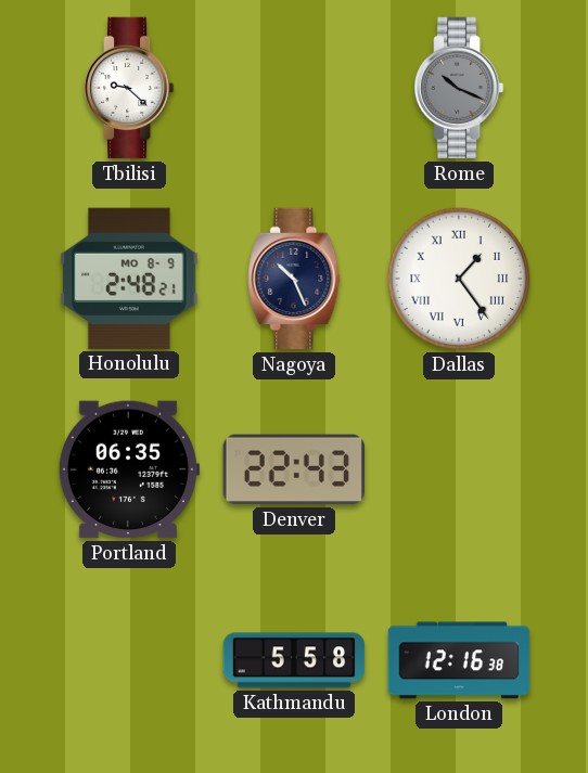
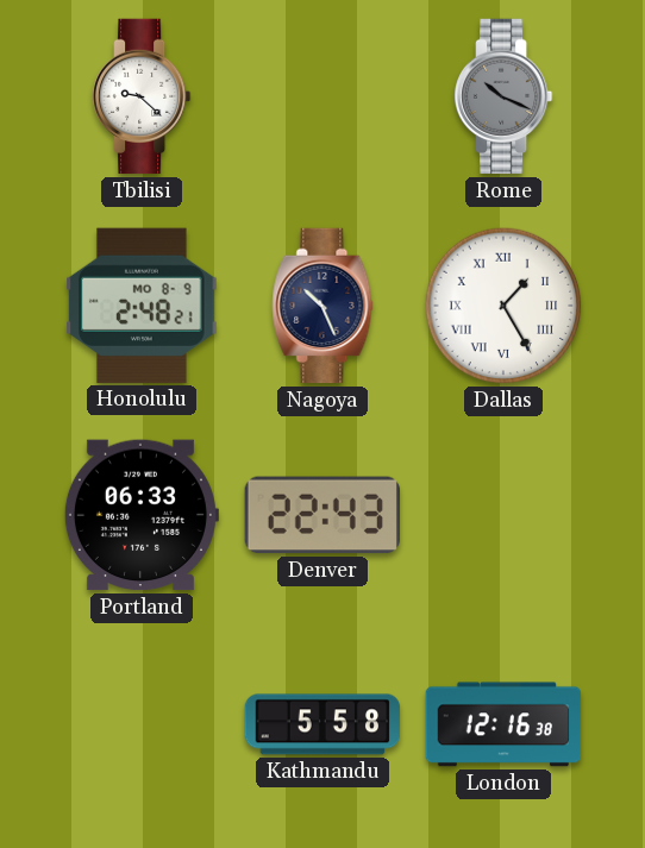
Dallas: 1:24 -> 1:25 (503, 306)
Portland: 06:35 -> 06:33 (140, 515)
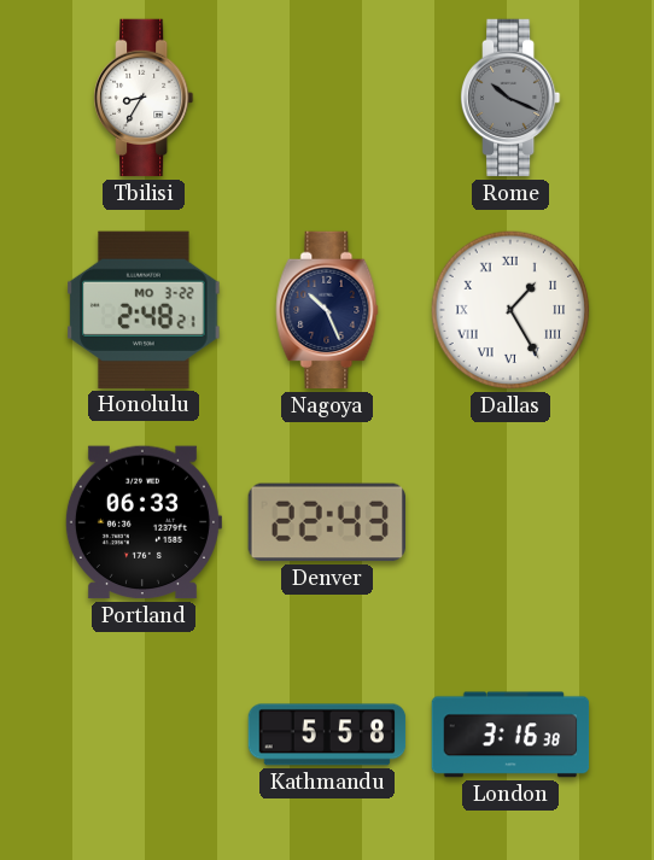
Tbilisi: 9:22 -> 8:35 (145, 98)
Honolulu date: MO 8-9 -> MO 3-22 (144, 310)
London: 12:16 -> 3:16 (510, 735)
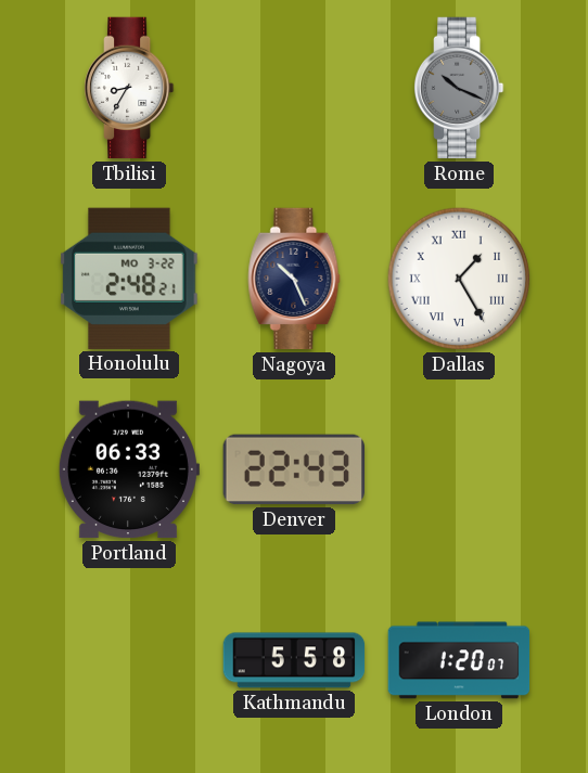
London: 3:16 -> 1:20 (459, 660)
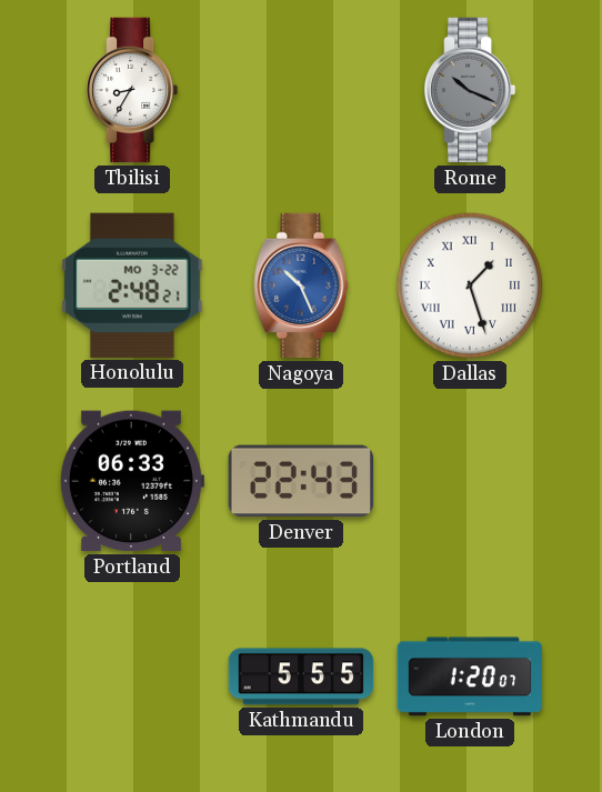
Nagoya dial: navy -> blue (301, 285)
Dallas: 1:25 -> 1:27 (470, 285)
Kathmandu: 5:58 -> 5:55 (301, 676)
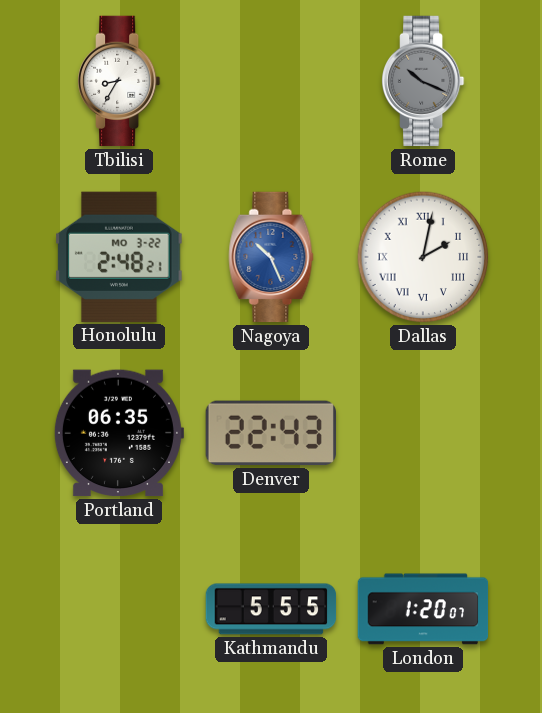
Dallas: 1:27 -> 2:02 (423, 257)
Portland: 06:33 -> 06:35 (118, 433)
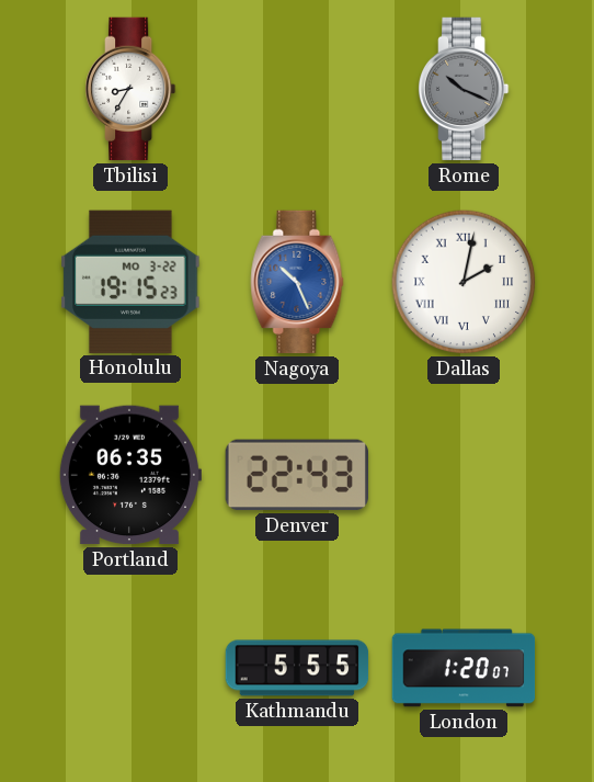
Honolulu: 2:48 -> 19:15 (130, 282)
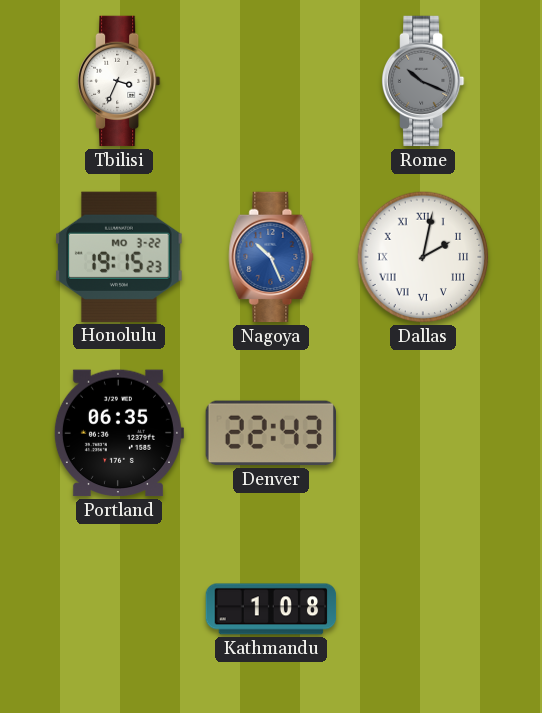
Tbilisi: 8:35 -> 3:34 (120, 81)
Kathmandu: 5:55 -> 1:08 (271, 609)
London: 1:20 -> none (464, 668)
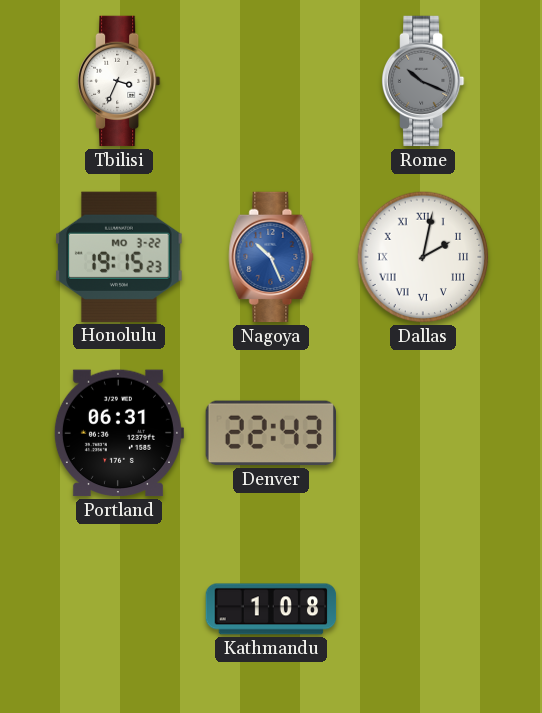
Portland: 06:35 -> 06:31 (118, 433)
